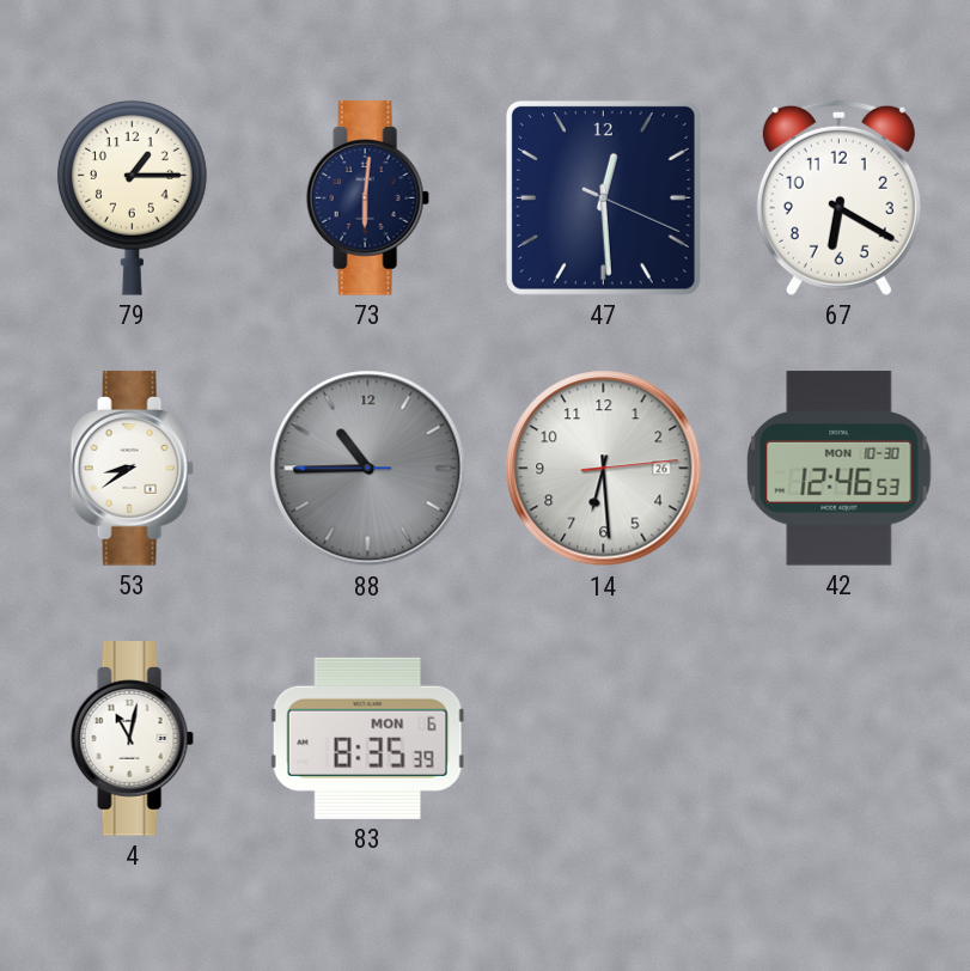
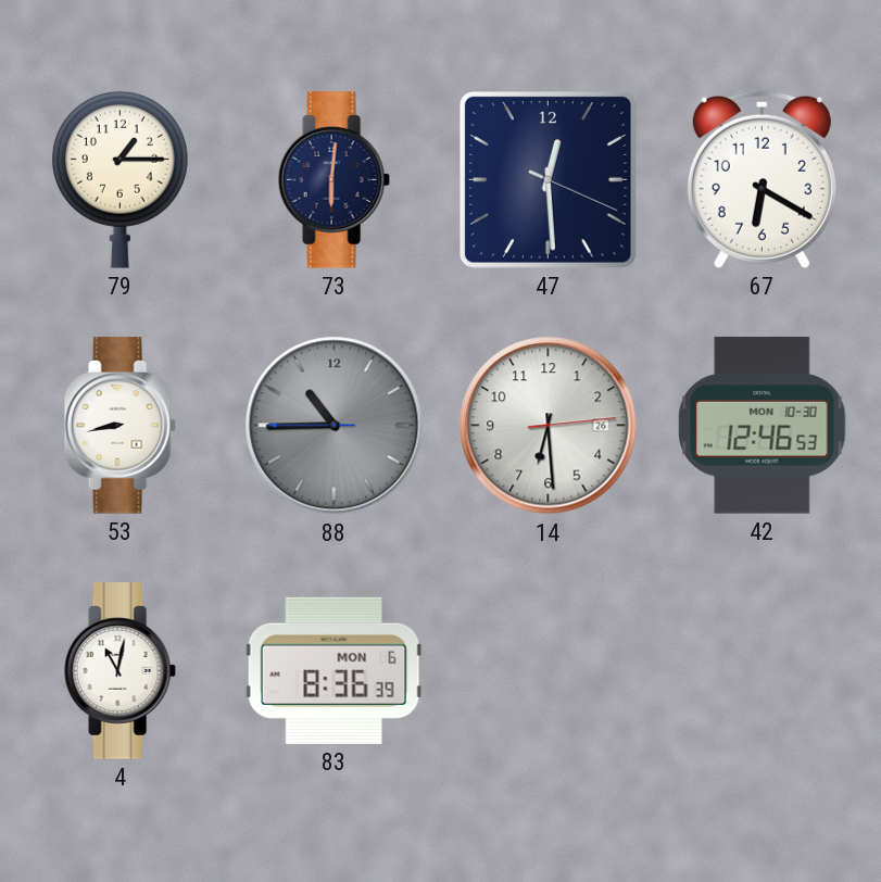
53: 8:39 -> 8:43 (119, 426)
83: 8:35 -> 8:36 (333, 670)
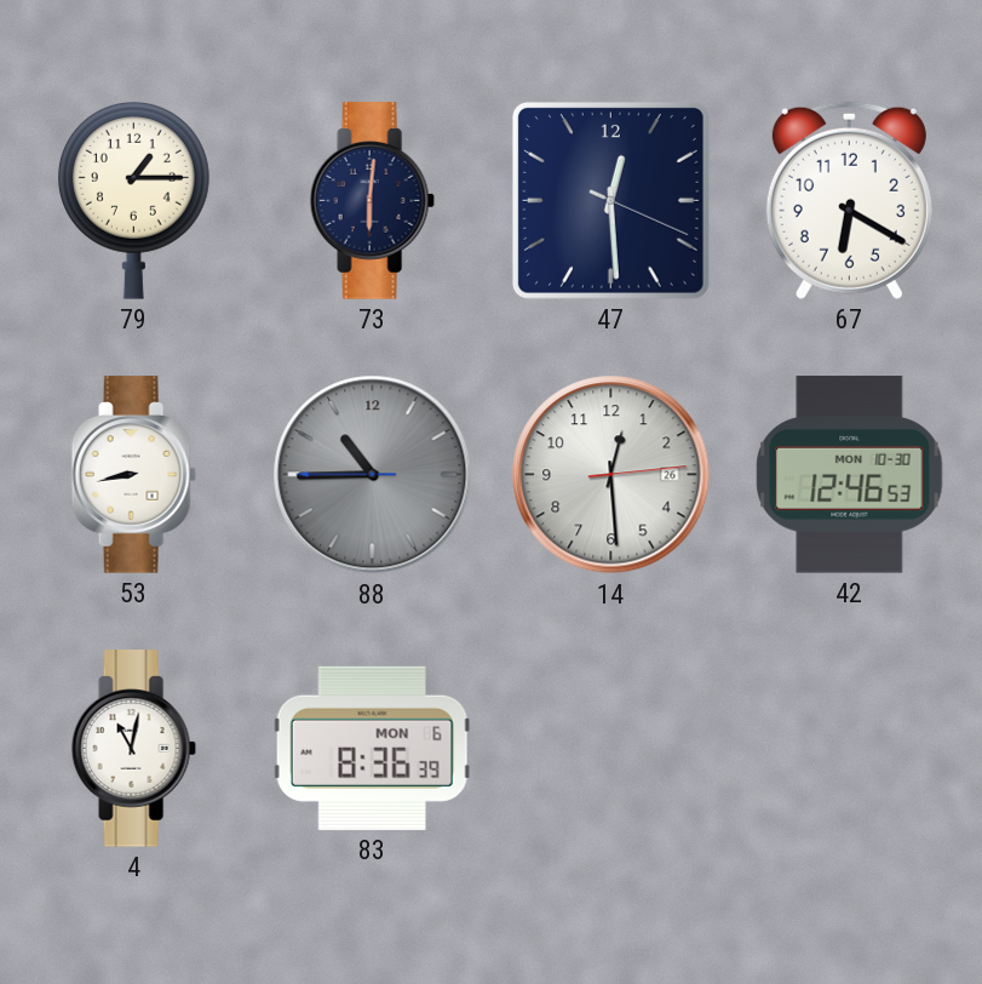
14: 6:29 -> 12:29 (611, 475)
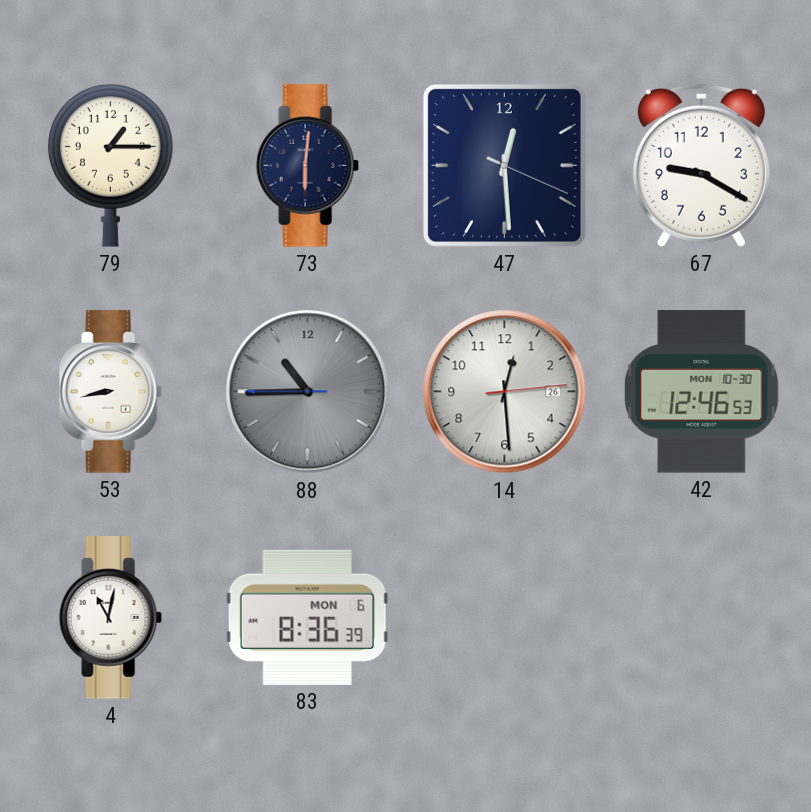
67: 6:20 -> 9:20 (701, 165)
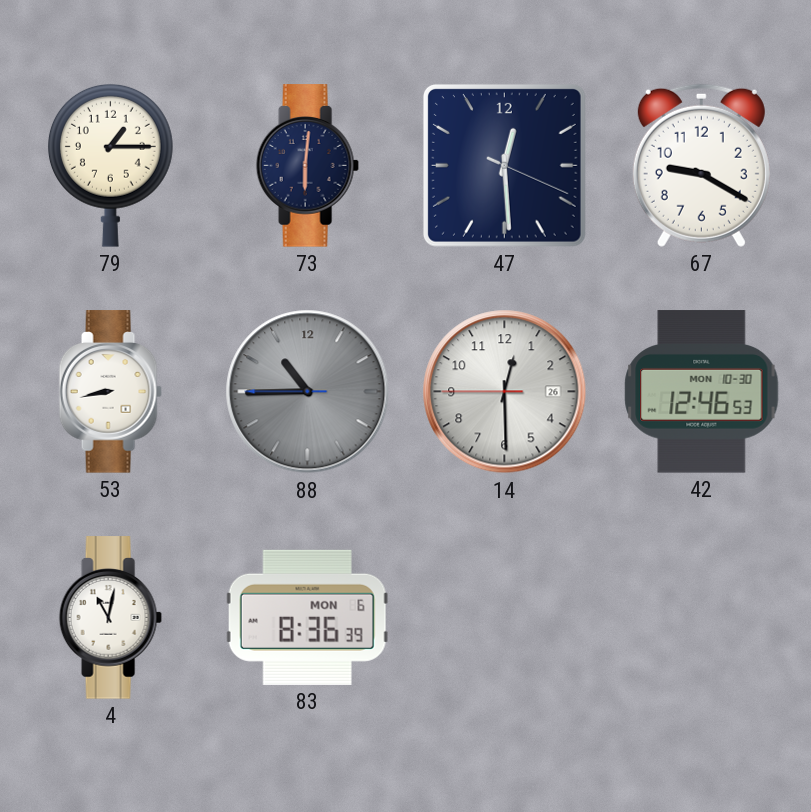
14: 12:29:14 -> 12:29:45 (505, 392)
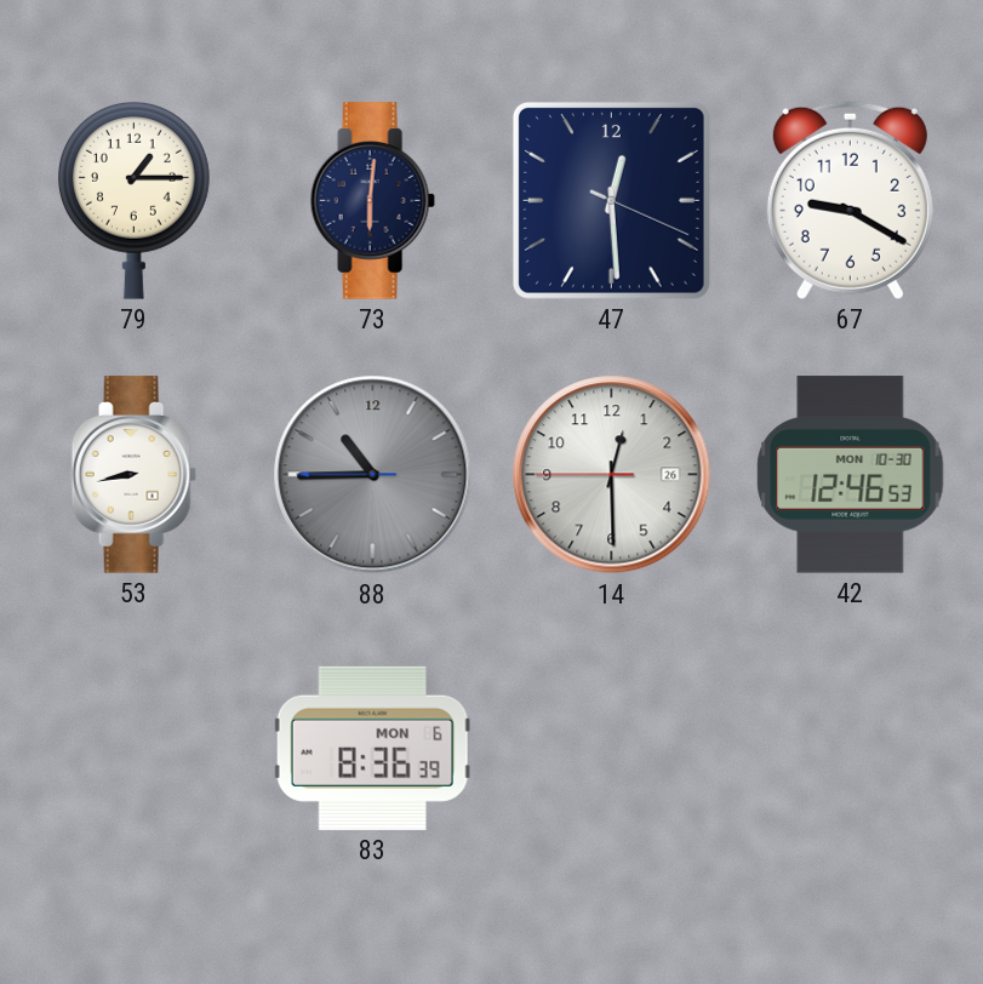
4: 11:02 -> none (110, 618)
